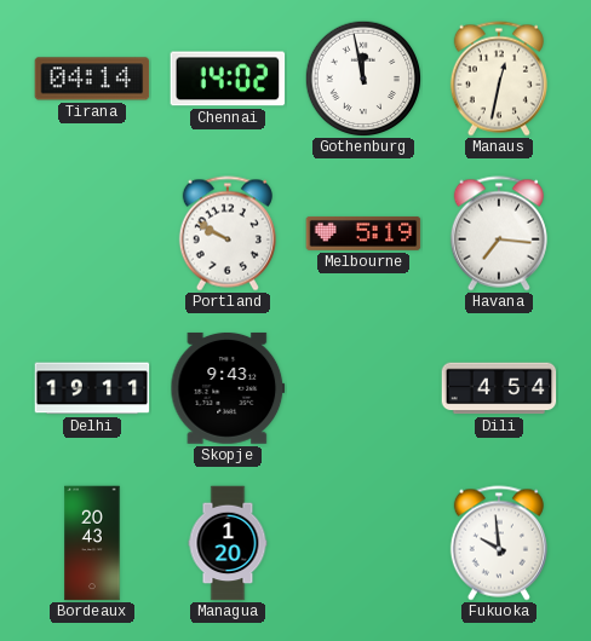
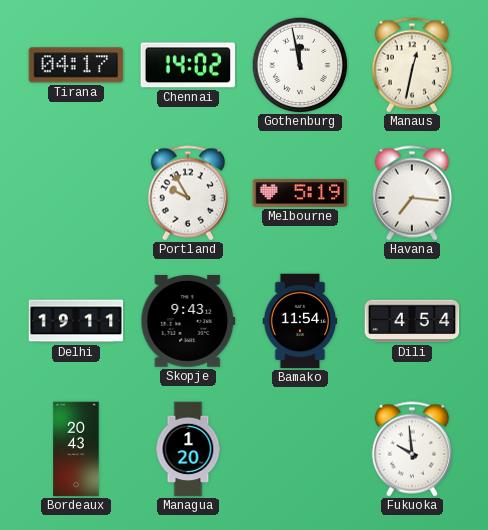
Tirana: 04:14 -> 04:17 (76, 65)
Portland: 9:50 -> 9:55 (188, 193)
Bamako: none -> 11:54 (300, 321)
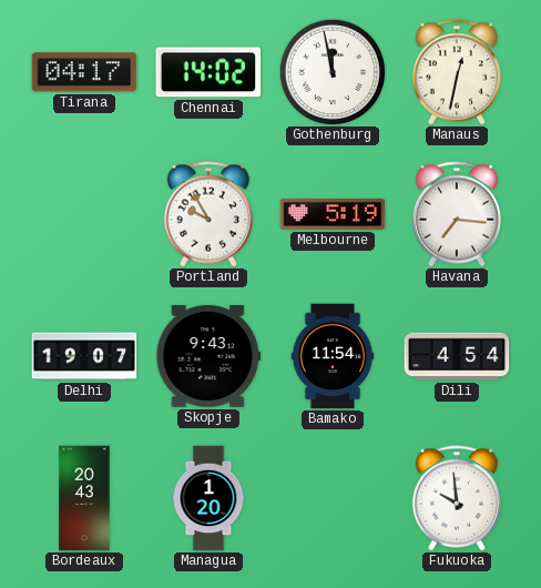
Delhi: 19:11 -> 19:07 (84, 356)
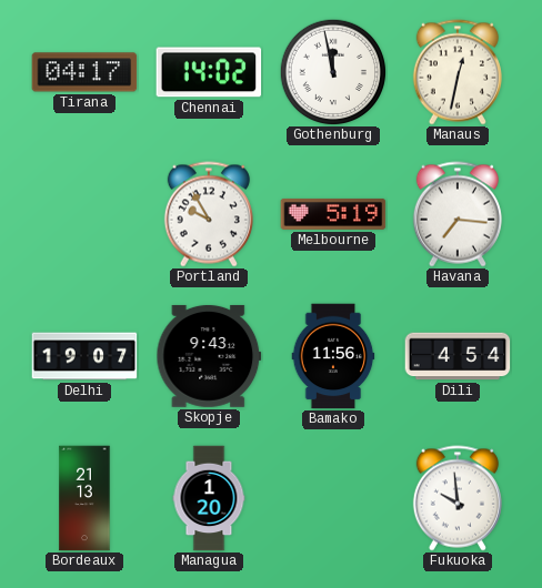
Bamako: 11:54 -> 11:56 (333, 356)
Bordeaux: 20:43 -> 21:13 (84, 498)
